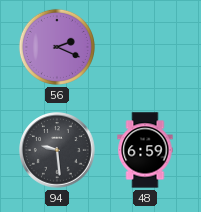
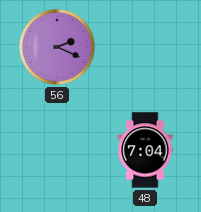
94: 9:29 -> none (57, 150)
48: 6:59 -> 7:04 (145, 150)
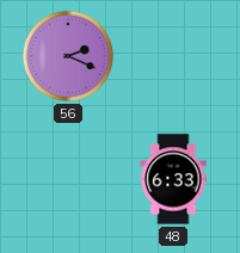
48: 7:04 -> 6:33 (173, 179)
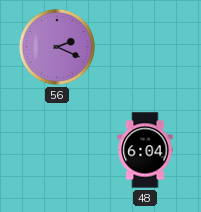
48: 6:33 -> 6:04 (145, 150)
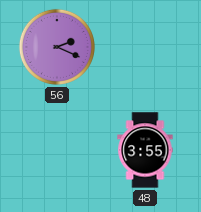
48: 6:04 -> 3:55 (145, 150)
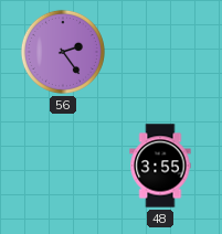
56: 2:19 -> 2:24 (63, 52)
